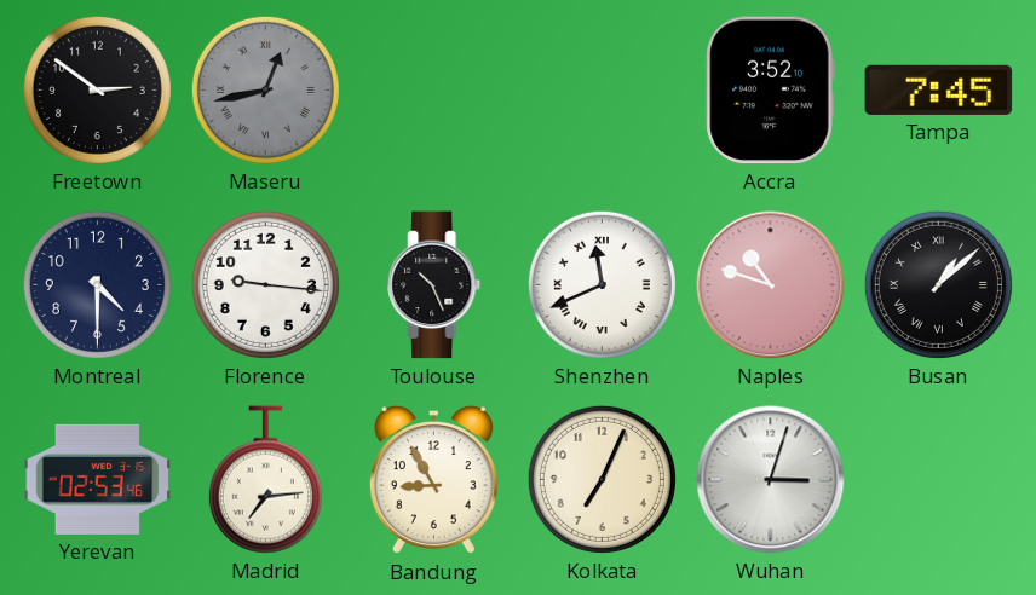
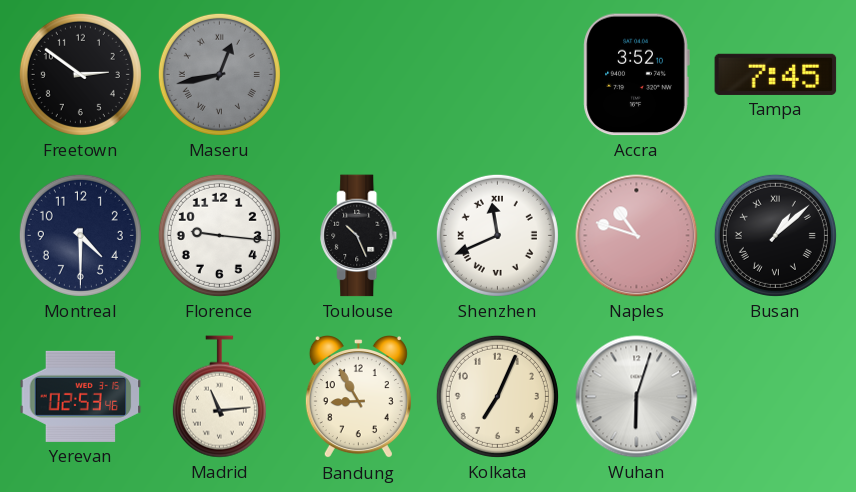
Madrid: 7:14 -> 11:14 (219, 397)
Wuhan: 3:03 -> 6:03 (637, 397)
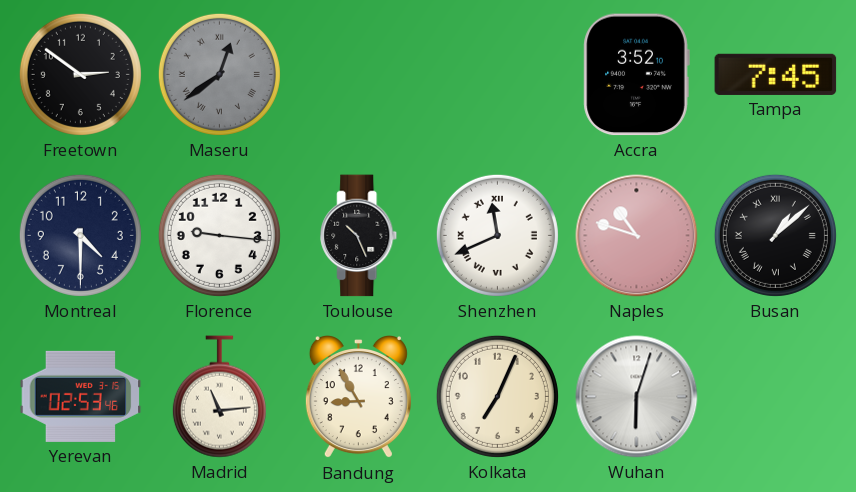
Maseru: 12:43 -> 12:39 (219, 74)
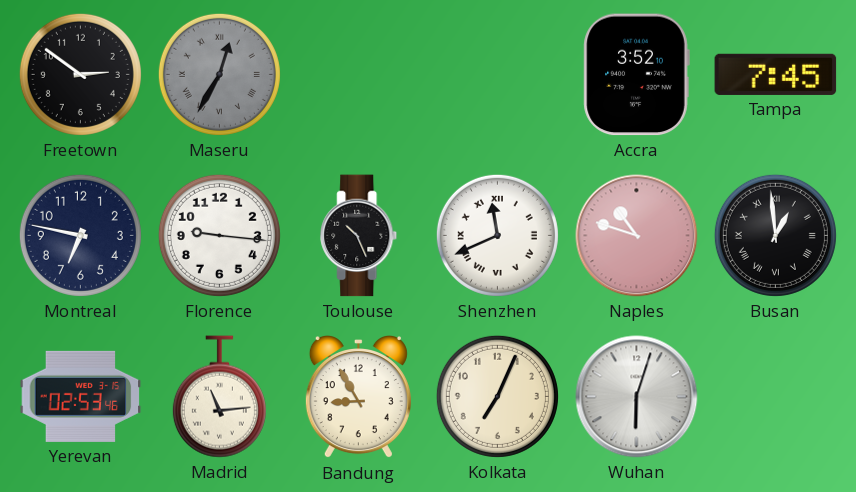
Maseru: 12:39 -> 12:35 (219, 74)
Montreal: 4:30 -> 6:47 (80, 235)
Busan: 1:08 -> 12:59 (775, 235)
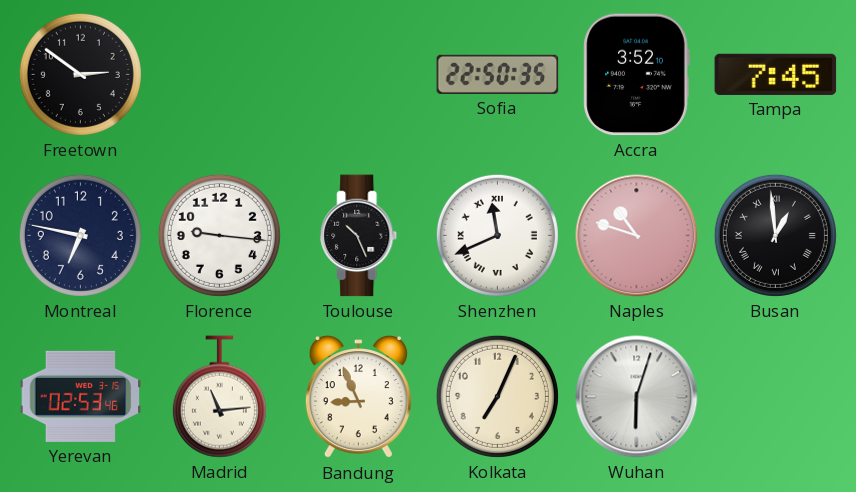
Maseru: 12:35 -> none (219, 74)
Sofia: none -> 22:50 (498, 74)
Bandung: 8:55 -> 8:56 (358, 398)
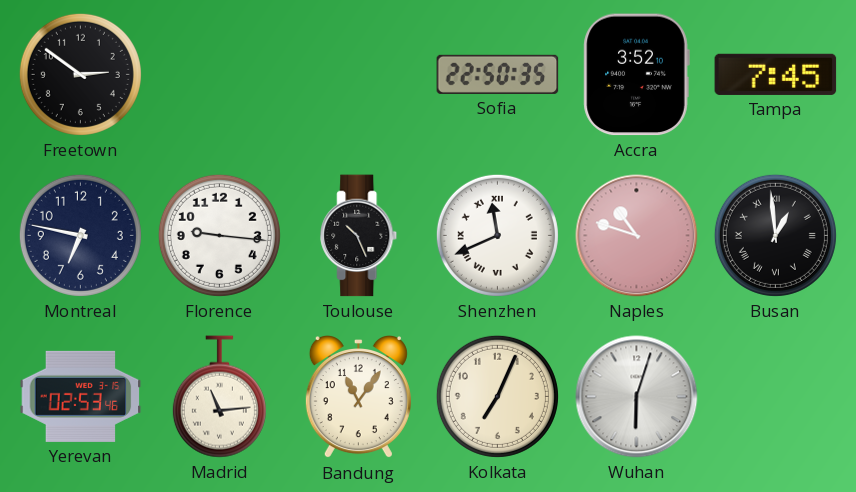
Bandung: 8:56 -> 11:06 (358, 398)
